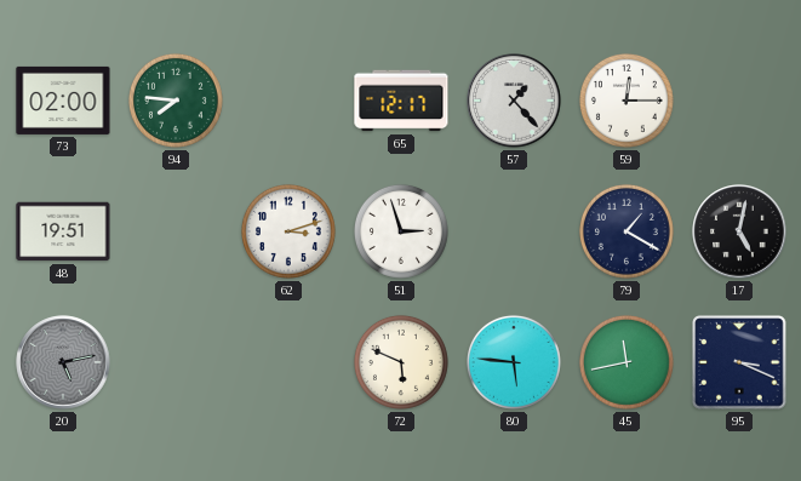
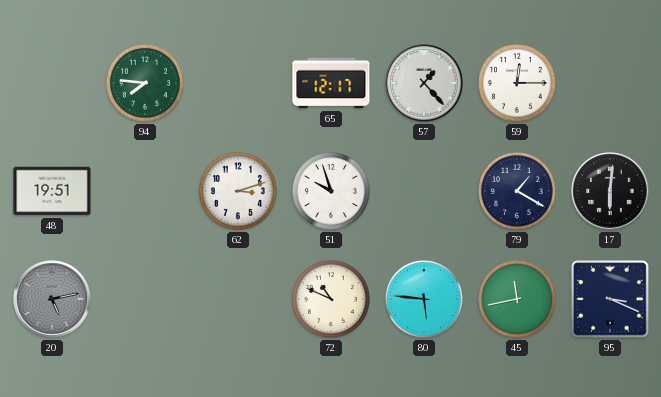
73: 02:00 -> none (63, 101)
51: 2:57 -> 9:57 (331, 191)
17: 5:02 -> 6:01 (610, 191)
72: 5:49 -> 10:49 (331, 299)
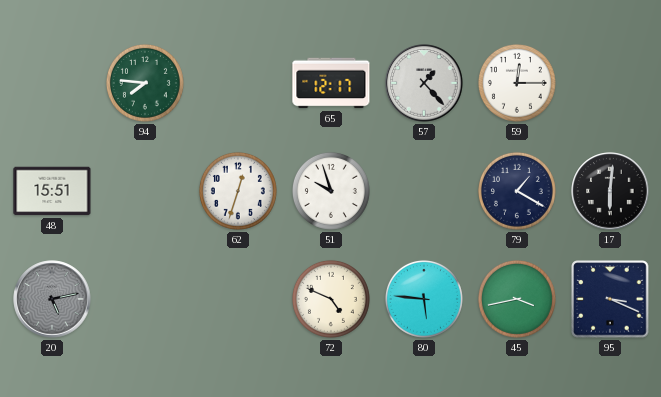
48: 19:51 -> 15:51 (52, 191)
62: 3:12 -> 12:33 (238, 191)
72: 10:49 -> 4:49 (331, 299)
45: 11:43 -> 3:43 (517, 299)
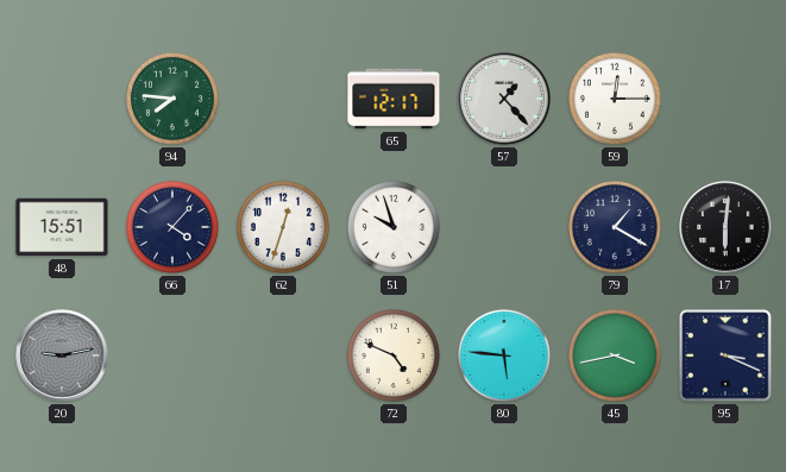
66: none -> 4:07 (172, 227)
20: 5:13 -> 9:13 (62, 355)
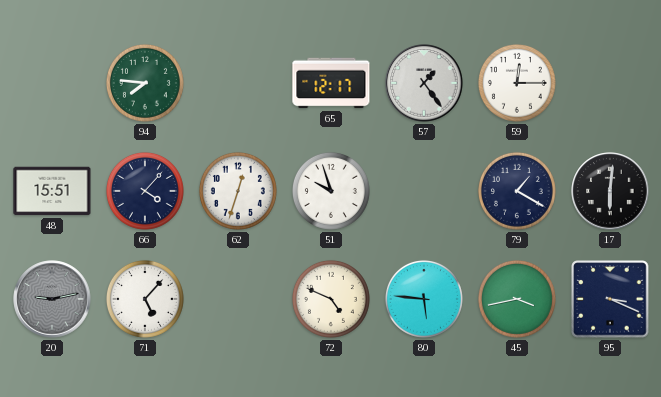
57: 1:23 -> 1:24 (424, 83)
71: none -> 5:07 (145, 299)
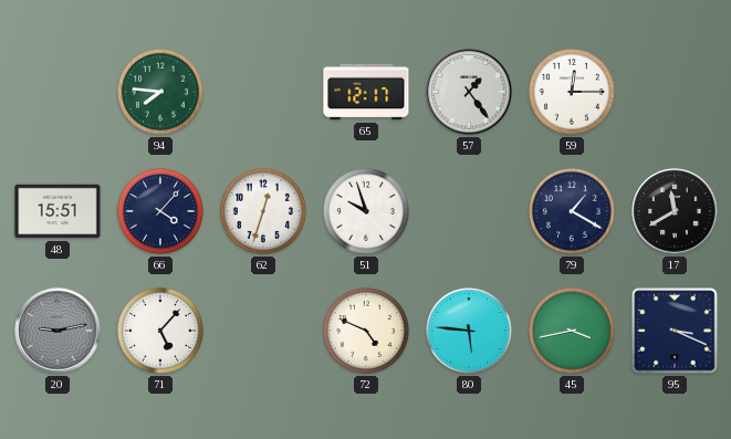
17: 6:01 -> 11:40 (675, 211)
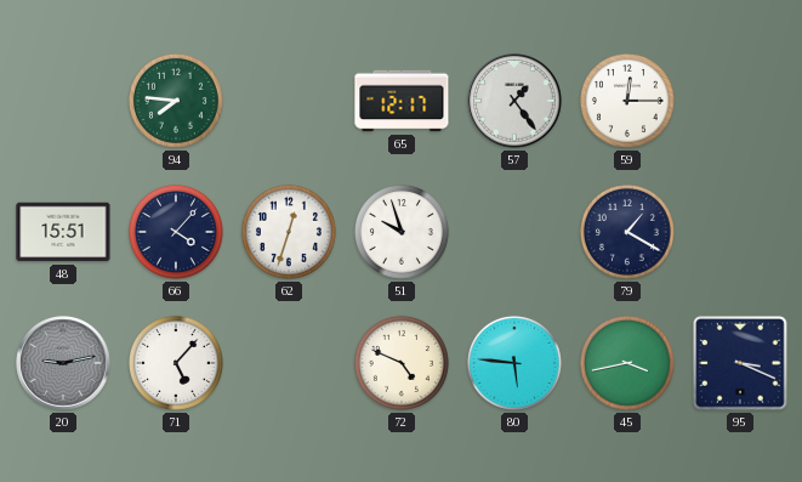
17: 11:40 -> none (675, 211)
